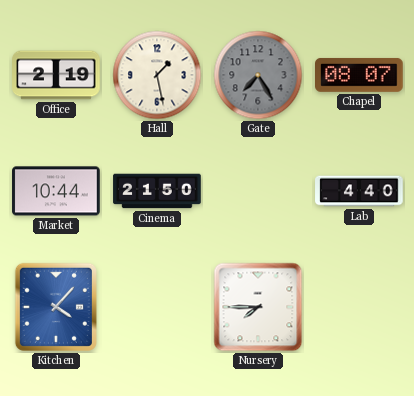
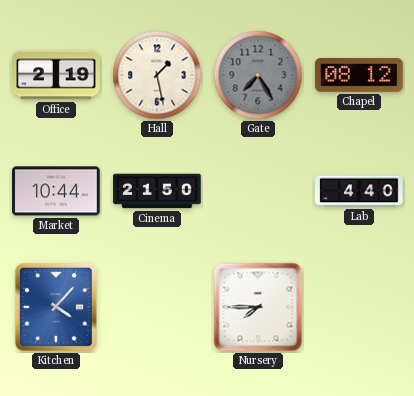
Chapel: 08:07 -> 08:12 (360, 75)
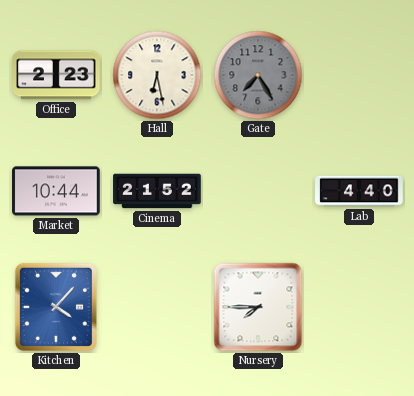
Office: 2:19 -> 2:23 (56, 75)
Hall: 1:28 -> 6:28 (157, 75)
Chapel: 08:12 -> none (360, 75)
Cinema: 21:50 -> 21:52 (157, 191)
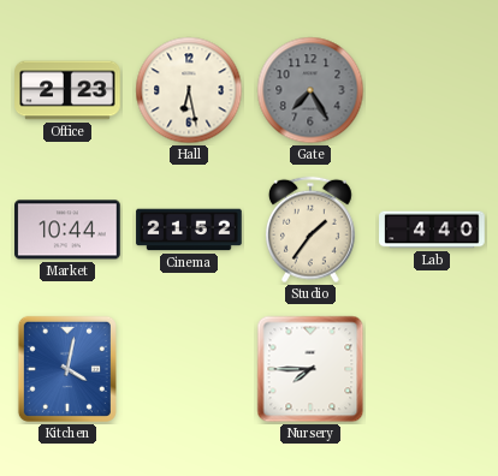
Studio: none -> 1:36 (310, 230)
Kitchen: 4:07 -> 4:02 (67, 369)
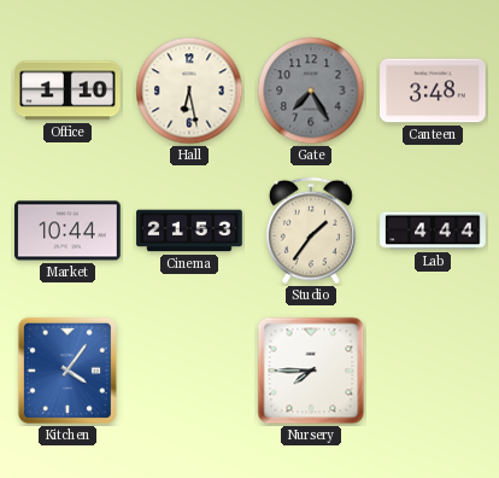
Office: 2:23 -> 1:10 (67, 91)
Canteen: none -> 3:48 (433, 91)
Cinema: 21:52 -> 21:53 (189, 231)
Lab: 4:40 -> 4:44 (433, 231)
Kitchen: 4:02 -> 4:06 (67, 371)
